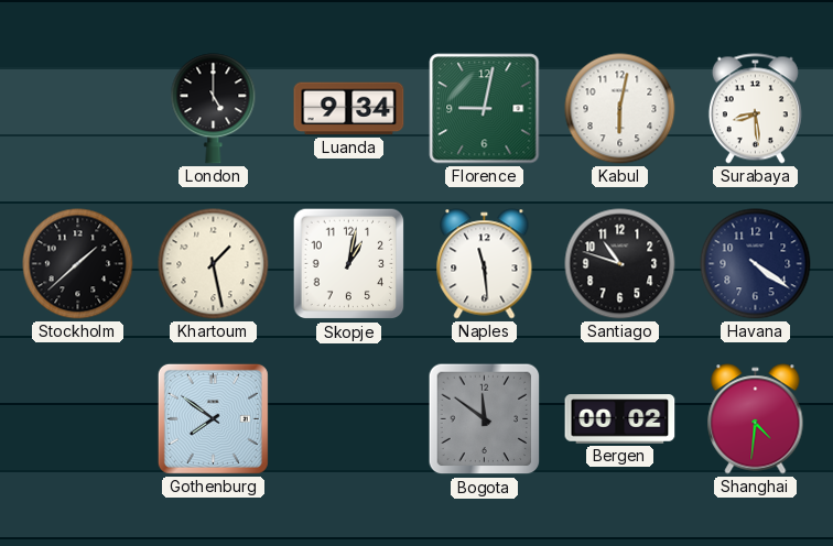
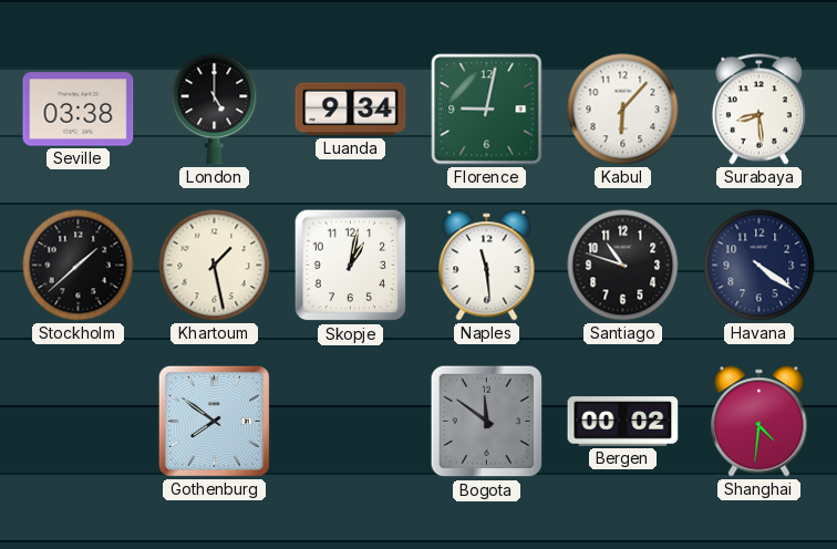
Seville: none -> 03:38 (79, 110)
Kabul: 6:02 -> 6:07 (623, 110)
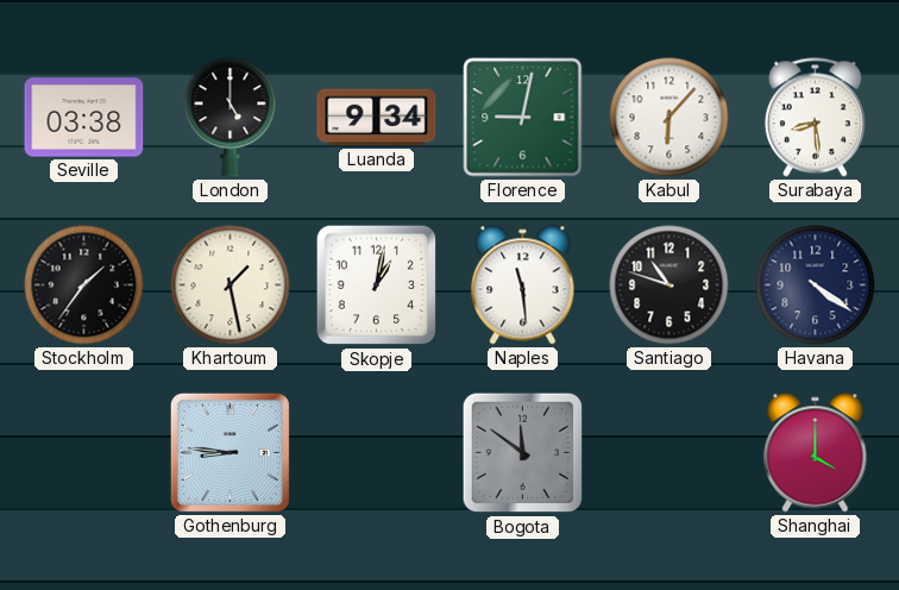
Stockholm: 1:38 -> 1:36 (84, 285)
Gothenburg: 7:51 -> 8:46 (230, 452)
Bergen: 00:02 -> none (623, 422)
Shanghai: 4:31 -> 4:00 (816, 453)
